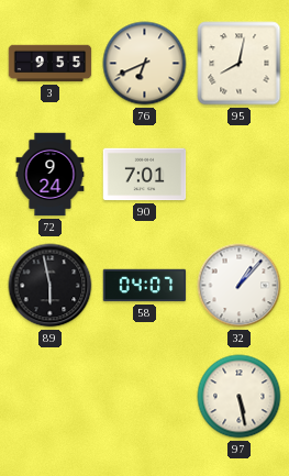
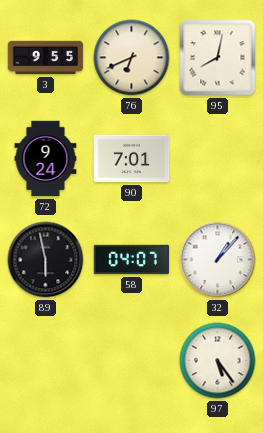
97: 5:28 -> 5:24 (218, 361)
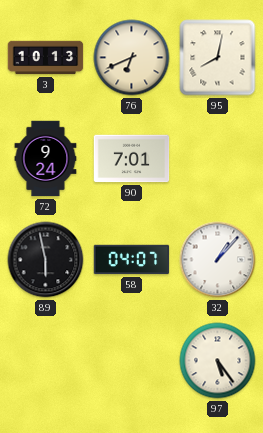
3: 9:55 -> 10:13 (46, 58)
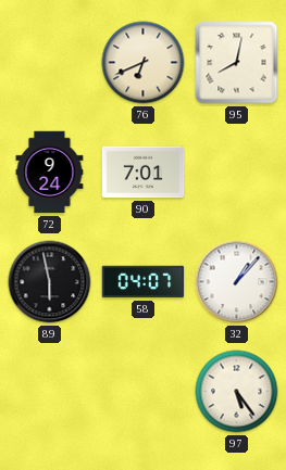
3: 10:13 -> none (46, 58)
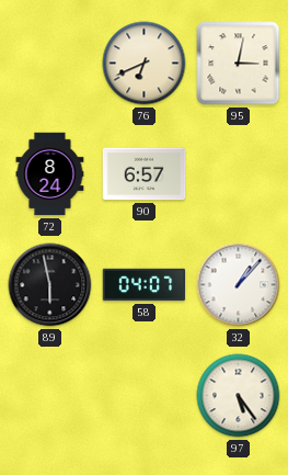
95: 8:02 -> 3:02 (239, 64)
72: 9:24 -> 8:24 (50, 174)
90: 7:01 -> 6:57 (145, 174)
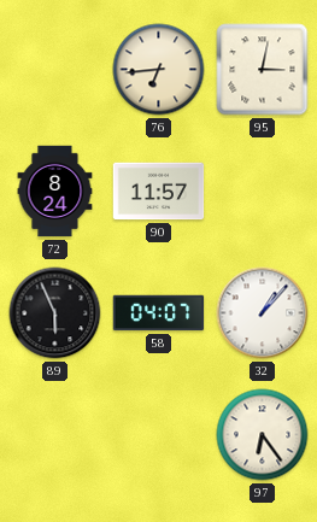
76: 6:41 -> 6:44 (159, 70)
90: 6:57 -> 11:57 (159, 192)
89: 5:58 -> 5:56 (55, 313)
97: 5:24 -> 6:24 (263, 435)
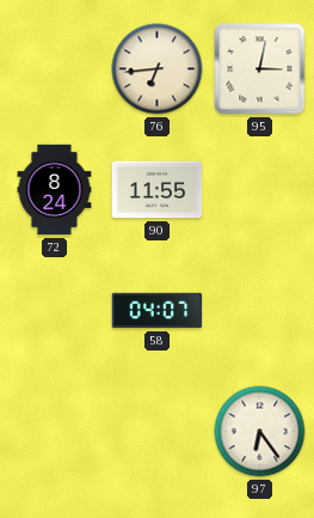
90: 11:57 -> 11:55 (158, 190)
89: 5:56 -> none (55, 313)
32: 1:07 -> none (263, 313)
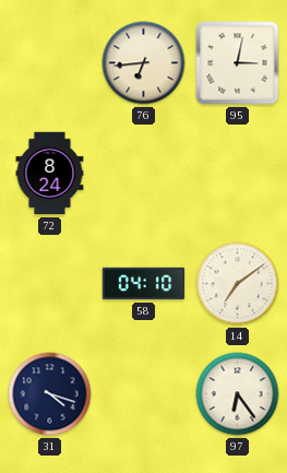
90: 11:55 -> none (158, 190)
58: 04:07 -> 04:10 (144, 284)
14: none -> 7:09 (238, 284)
31: none -> 4:18 (50, 394)
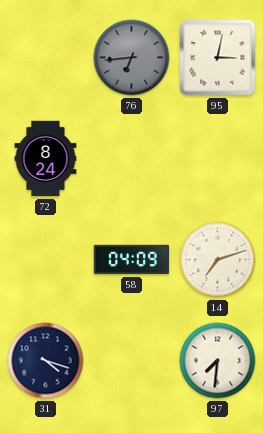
76 dial: cream -> grey (132, 58)
58: 04:10 -> 04:09 (132, 260)
14: 7:09 -> 7:12 (218, 260)
97: 6:24 -> 7:31 (218, 361)
